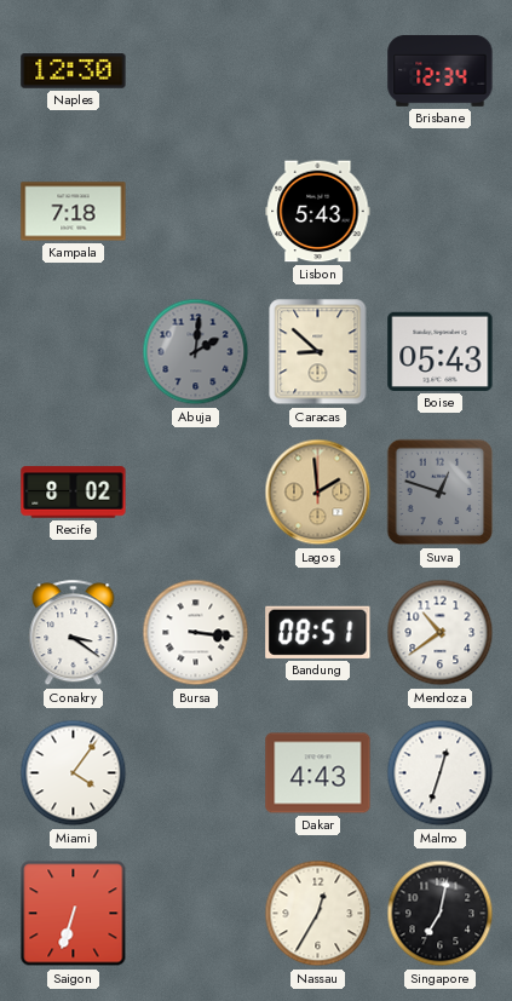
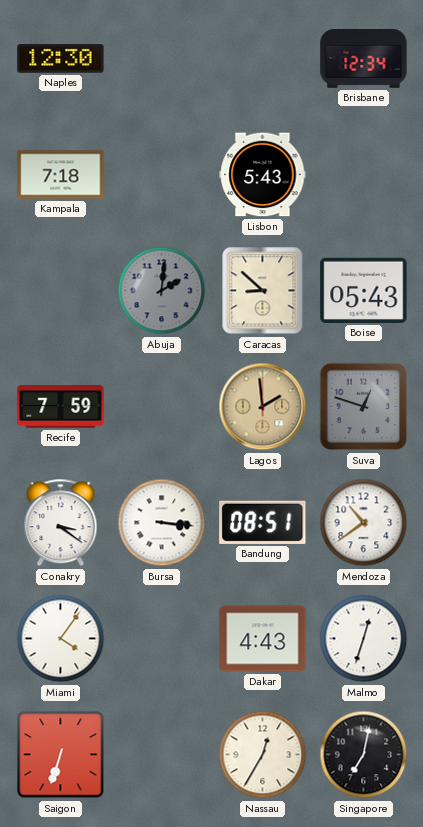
Recife: 8:02 -> 7:59 (61, 407)
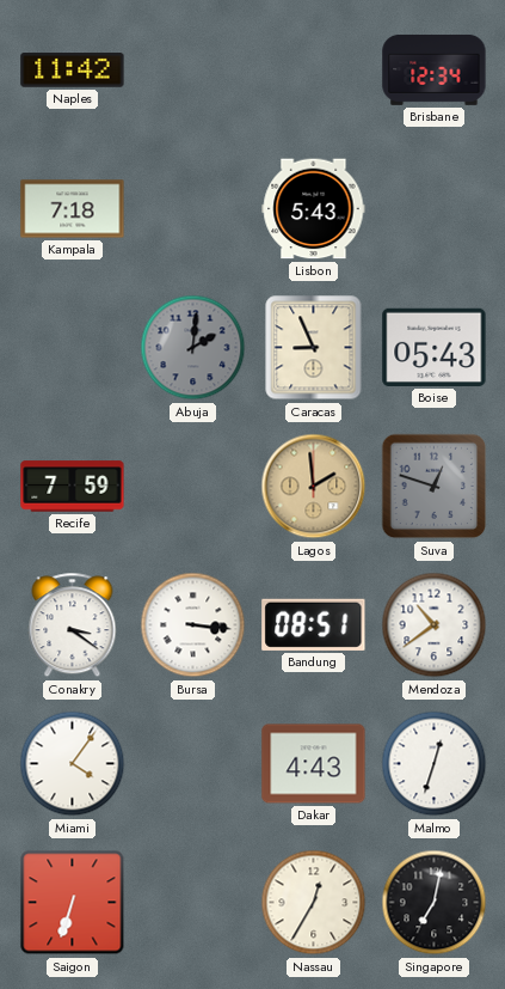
Naples: 12:30 -> 11:42 (73, 71)
Caracas: 8:52 -> 8:56 (314, 348)
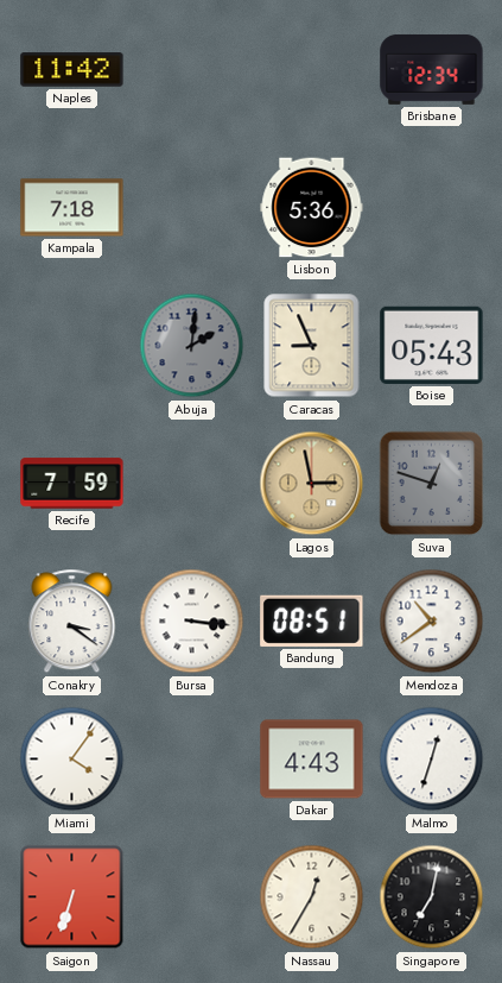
Lisbon: 5:43 -> 5:36 (312, 208)
Lagos: 1:59 -> 2:58 (312, 484)
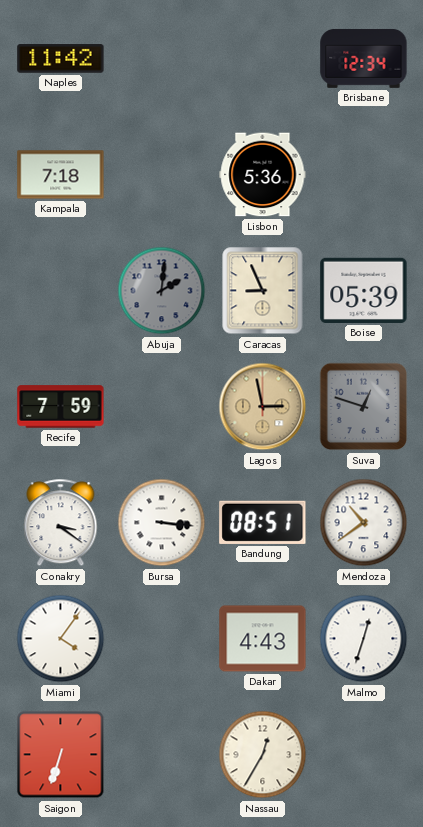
Boise: 05:43 -> 05:39 (364, 290)
Singapore: 7:02 -> none (432, 897)
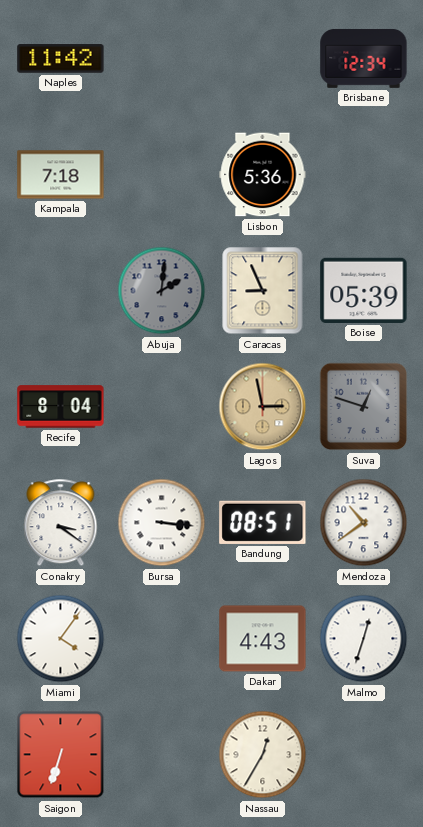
Recife: 7:59 -> 8:04 (61, 407)
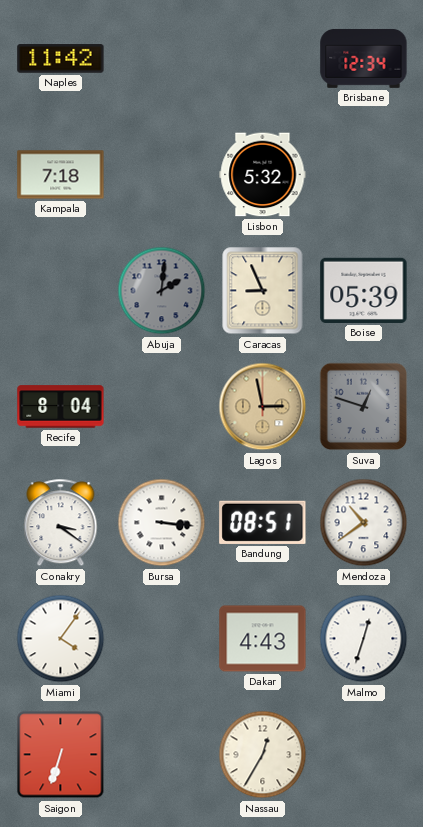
Lisbon: 5:36 -> 5:32 (263, 175)
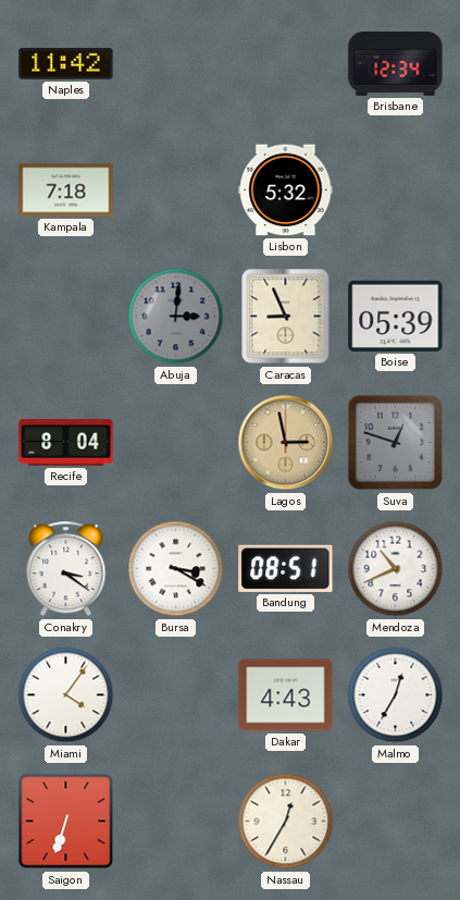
Abuja: 2:01 -> 3:01 (176, 317)
Bursa: 3:16 -> 3:20 (176, 569)
Mendoza: 10:39 -> 10:41 (396, 569)
Malmo: 12:33 -> 12:35 (396, 695)
